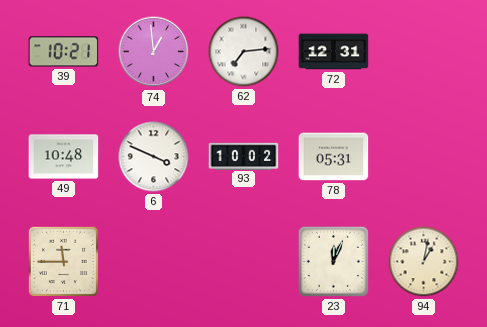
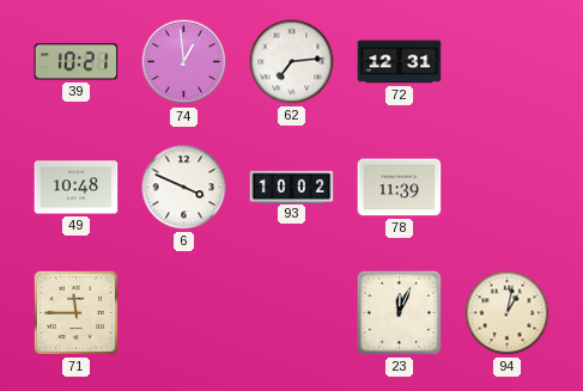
78: 05:31 -> 11:39 (400, 188)
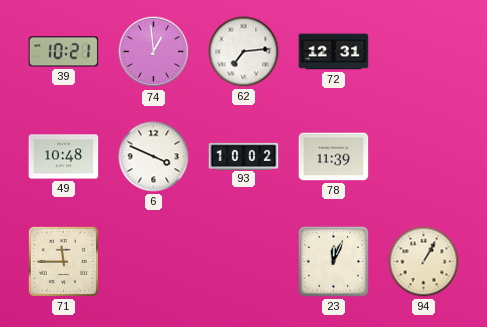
94: 1:02 -> 1:05 (424, 262)
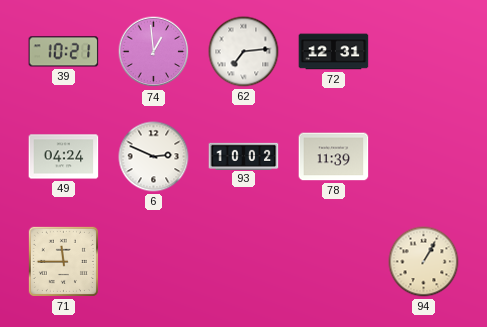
49: 10:48 -> 04:24 (64, 157)
6: 3:49 -> 2:49 (154, 157)
23: 12:04 -> none (333, 261)
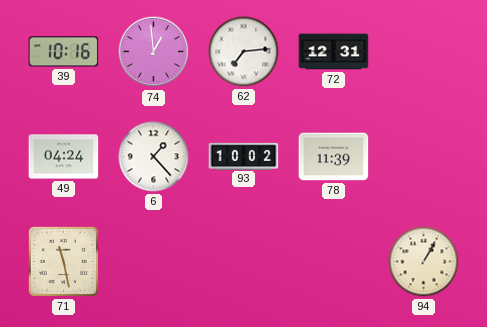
39: 10:21 -> 10:16 (64, 52)
6: 2:49 -> 1:23 (154, 157)
71: 11:45 -> 11:28 (63, 261)
